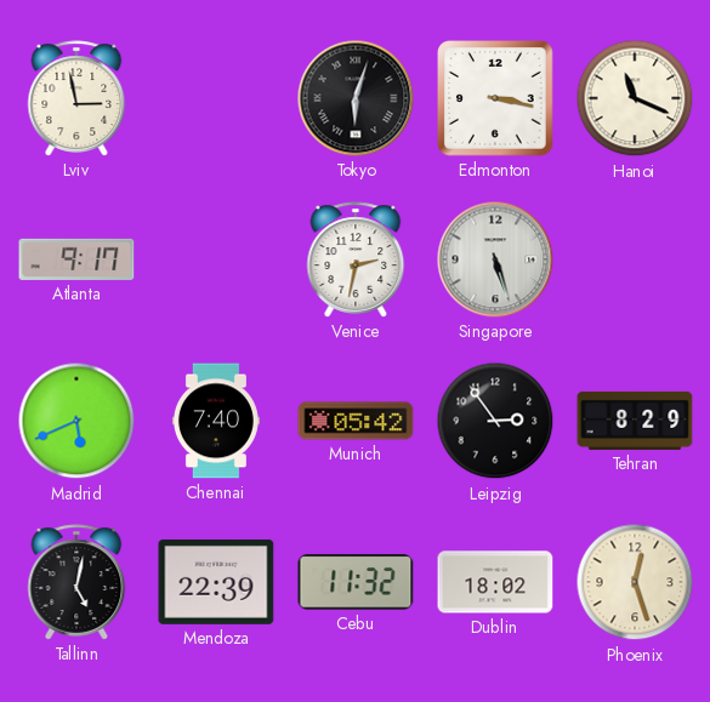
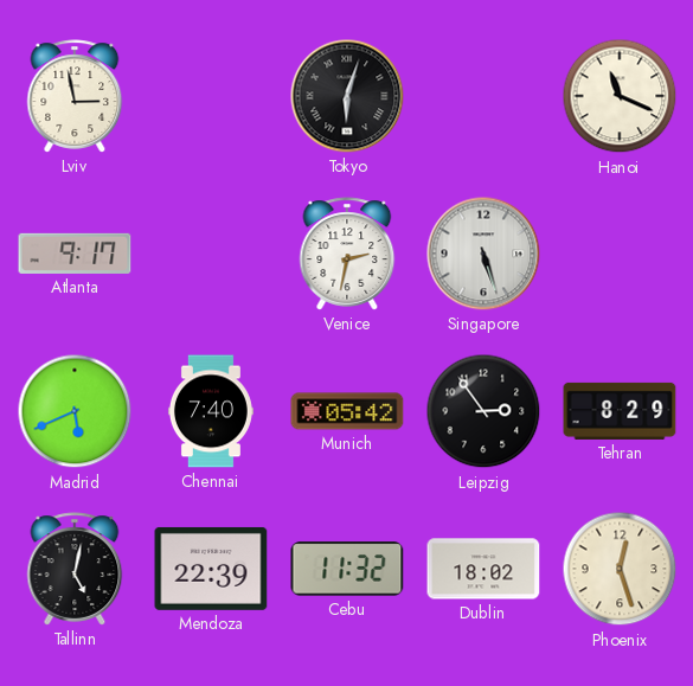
Edmonton: 3:17 -> none (496, 99)
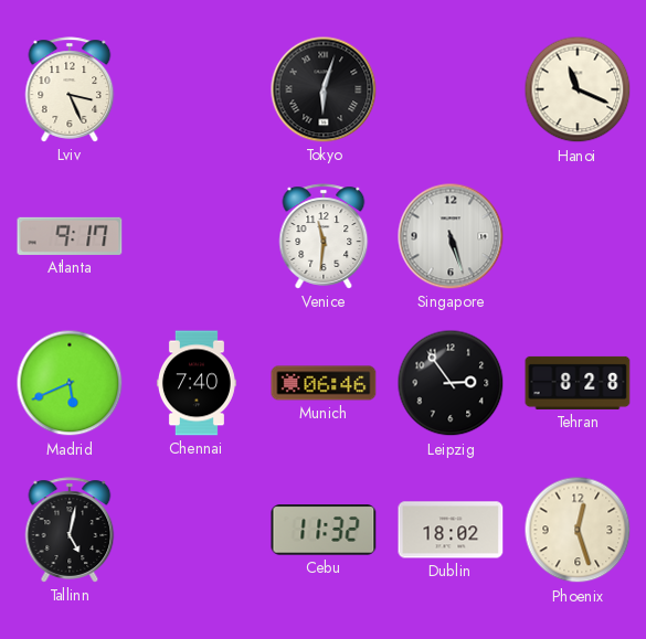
Lviv: 2:58 -> 3:26 (70, 89)
Venice: 2:32 -> 11:31 (324, 236)
Munich: 05:42 -> 06:46 (324, 383)
Tehran: 8:29 -> 8:28 (578, 383)
Mendoza: 22:39 -> none (211, 569)
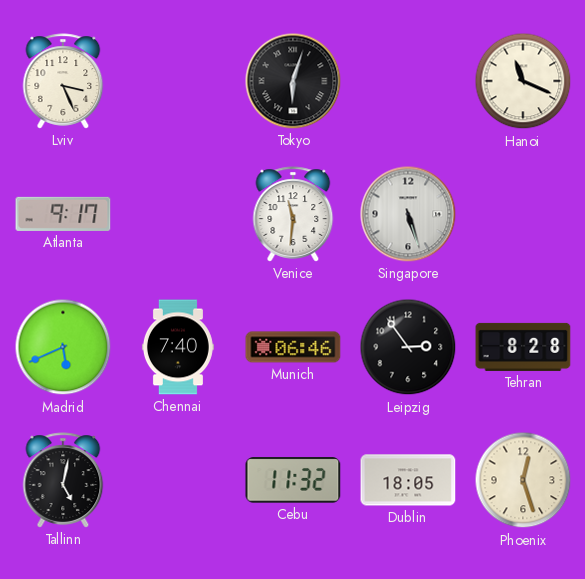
Dublin: 18:02 -> 18:05 (408, 480)
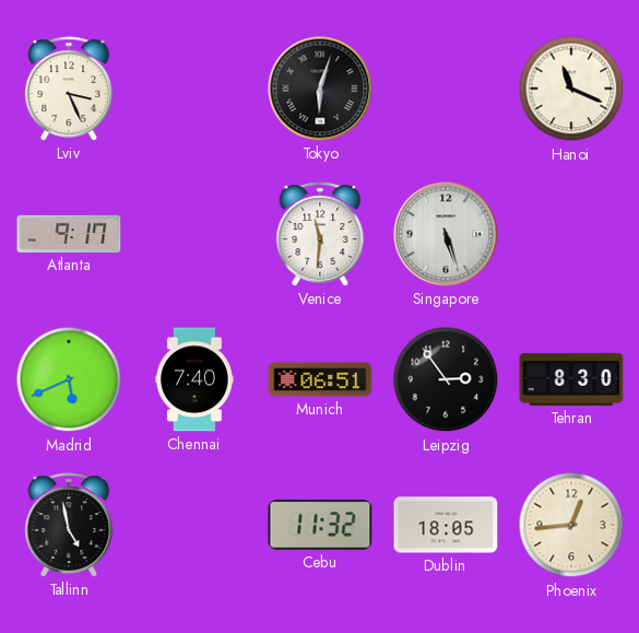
Munich: 06:46 -> 06:51 (320, 379)
Tehran: 8:28 -> 8:30 (571, 379)
Tallinn: 5:02 -> 4:58 (69, 525)
Phoenix: 12:27 -> 12:44 (571, 525)
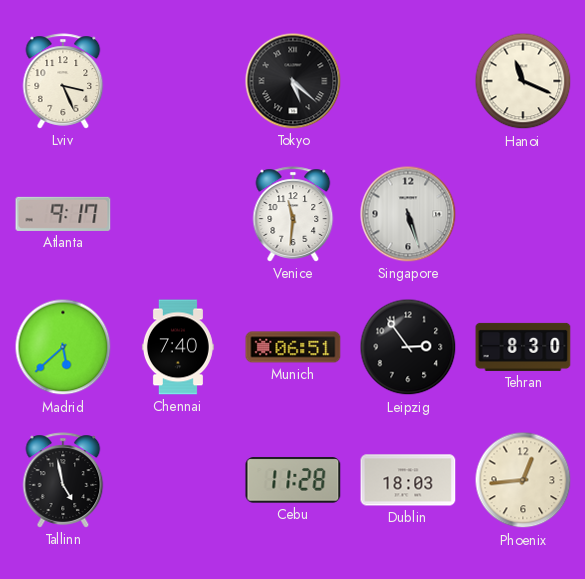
Tokyo: 6:03 -> 5:22 (293, 81)
Madrid: 5:41 -> 5:38 (63, 347)
Cebu: 11:32 -> 11:28 (293, 480)
Dublin: 18:05 -> 18:03 (408, 480)
